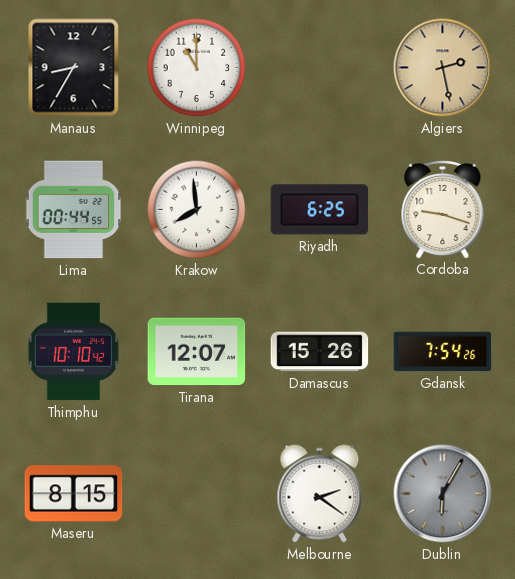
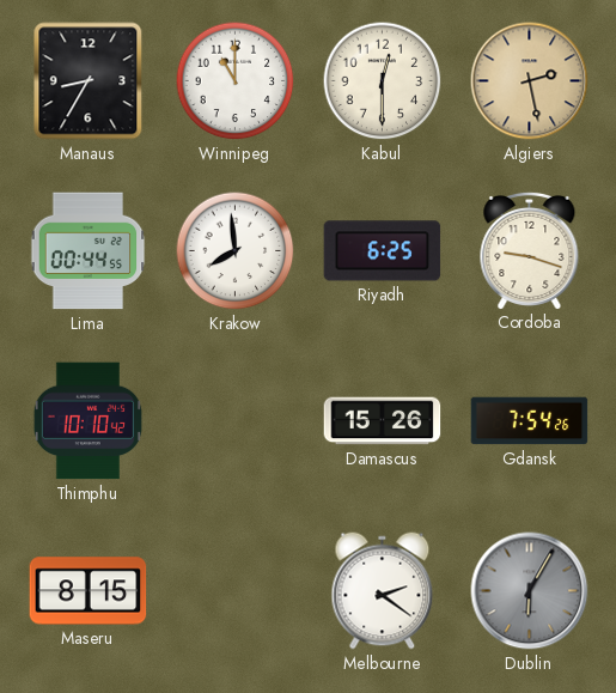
Kabul: none -> 12:30 (383, 81)
Tirana: 12:07 -> none (197, 352)
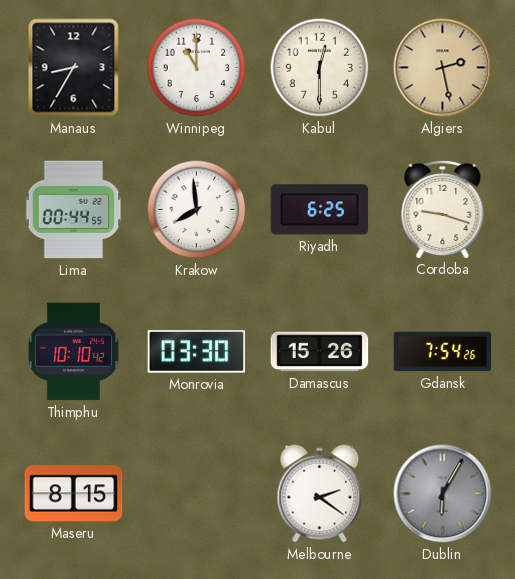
Monrovia: none -> 03:30 (197, 352)
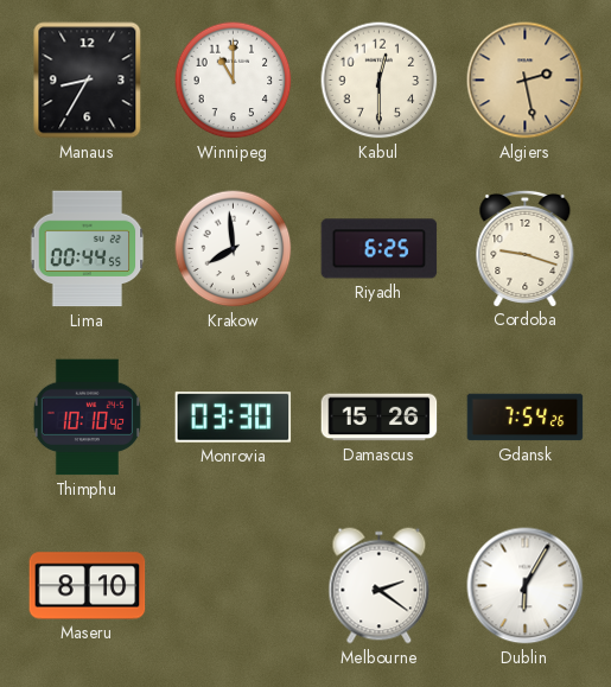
Maseru: 8:15 -> 8:10 (88, 586)
Dublin dial: grey -> white (526, 586)
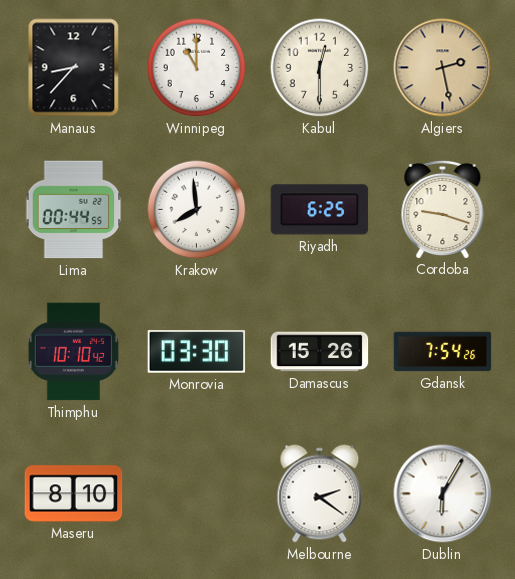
Manaus: 8:35 -> 8:37 (74, 68)
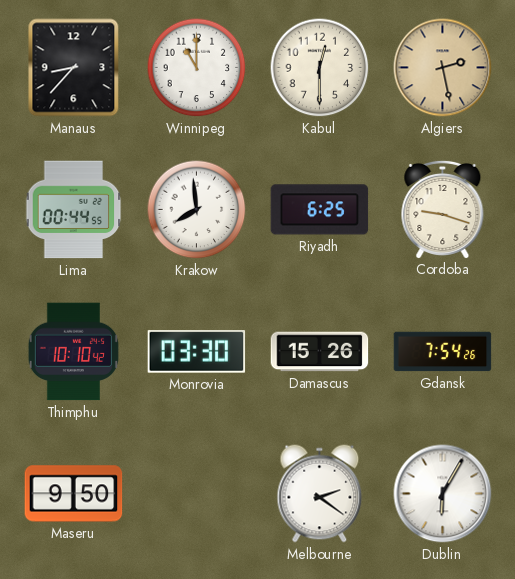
Maseru: 8:10 -> 9:50 (74, 494)
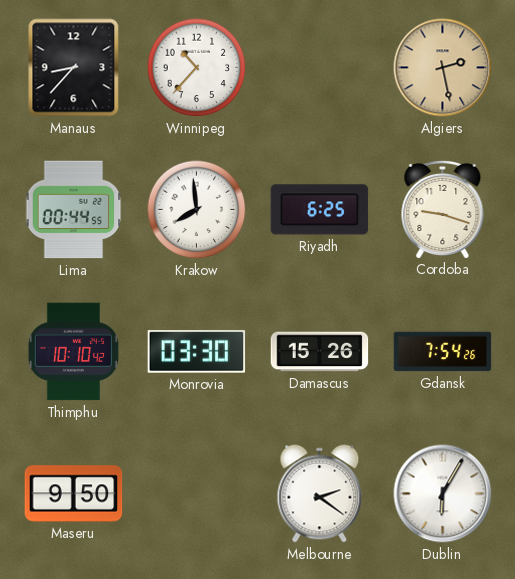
Winnipeg: 11:00 -> 10:37 (197, 68)
Kabul: 12:30 -> none (320, 68)
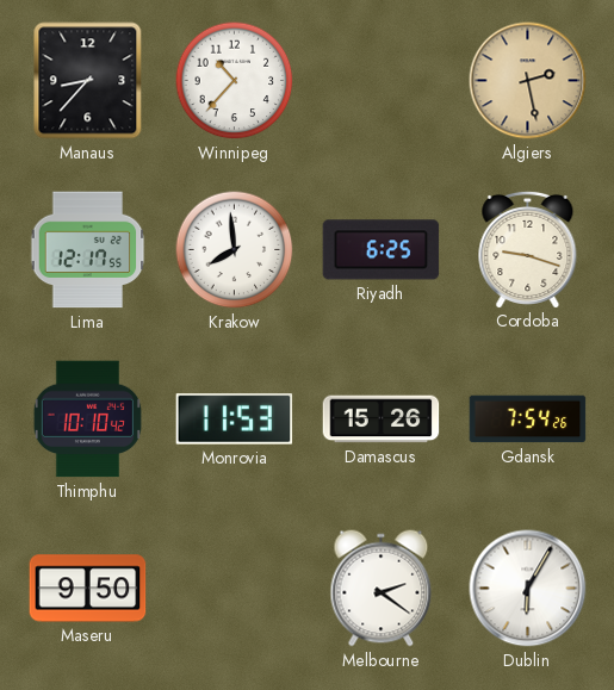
Lima: 00:44 -> 12:17 (88, 250)
Monrovia: 03:30 -> 11:53 (235, 419)
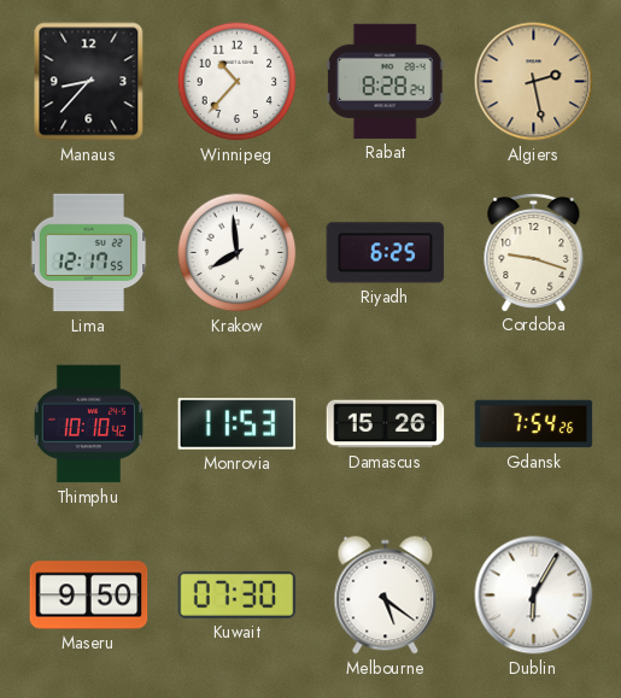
Rabat: none -> 8:28 (385, 81)
Kuwait: none -> 07:30 (238, 594)
Melbourne: 2:21 -> 5:21 (386, 596)
